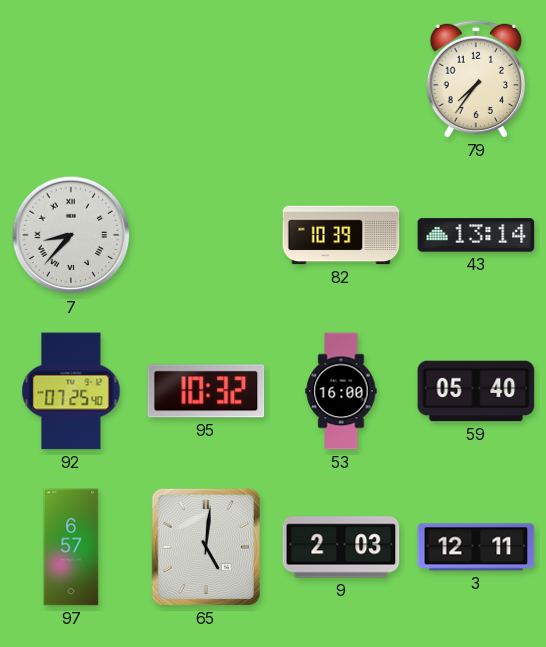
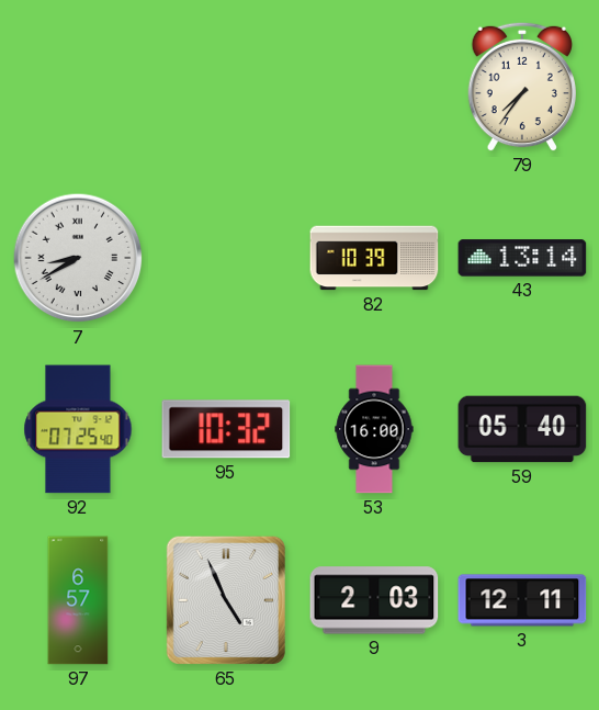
7: 8:37 -> 8:40 (78, 258)
65: 5:01 -> 4:56 (226, 600)
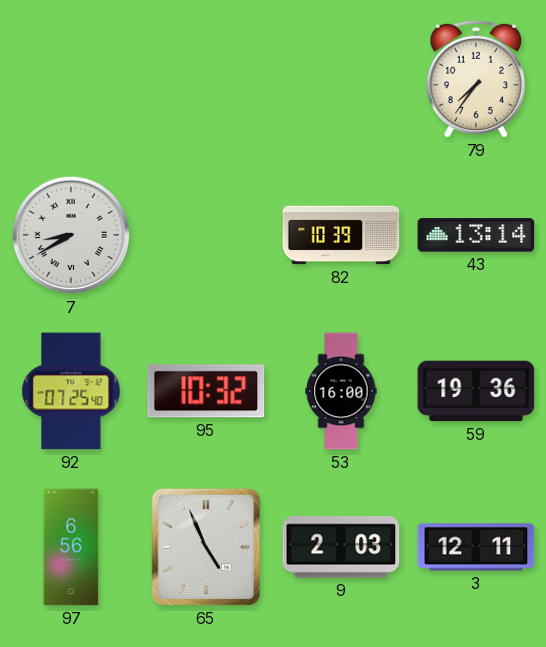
59: 05:40 -> 19:36 (476, 391)
97: 6:57 -> 6:56 (71, 547)
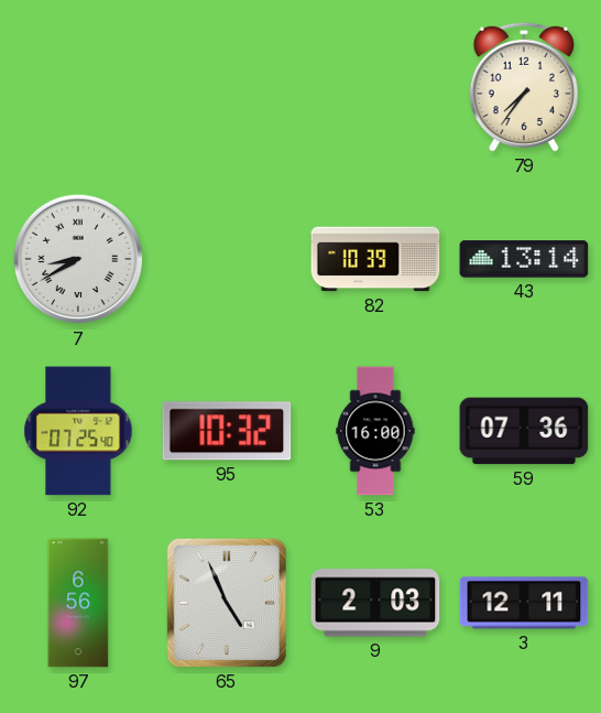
59: 19:36 -> 07:36 (524, 431)
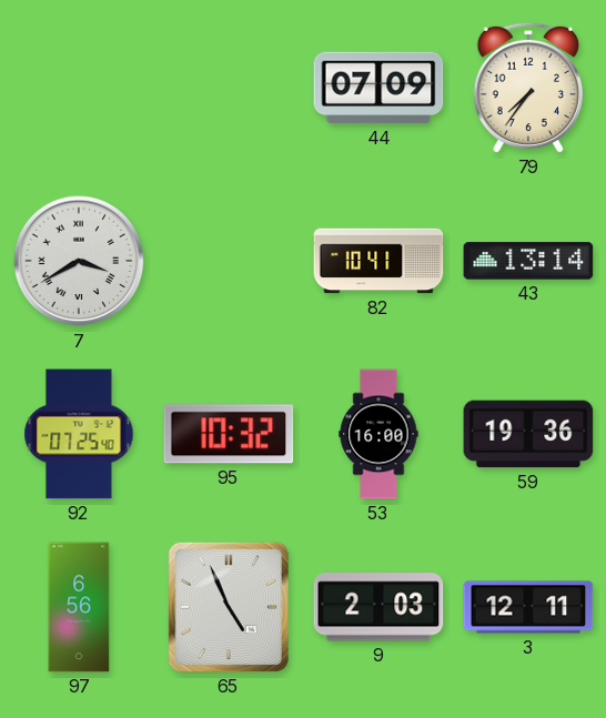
44: none -> 07:09 (378, 88)
7: 8:40 -> 3:40 (79, 261)
82: 10:39 -> 10:41 (378, 261)
59: 07:36 -> 19:36 (528, 434)
